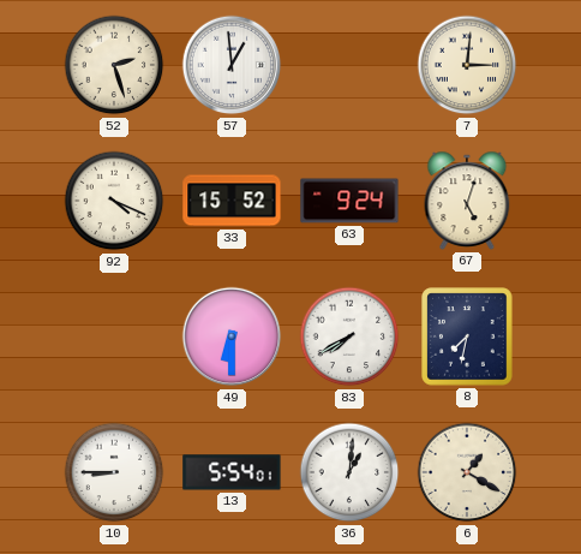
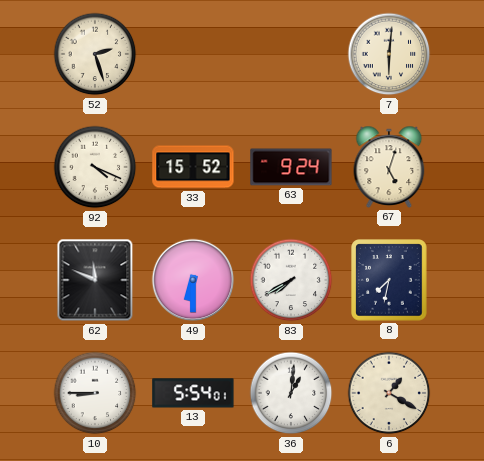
57: 12:59 -> none (232, 65)
7: 3:01 -> 6:01 (389, 54)
62: none -> 11:49 (95, 280)
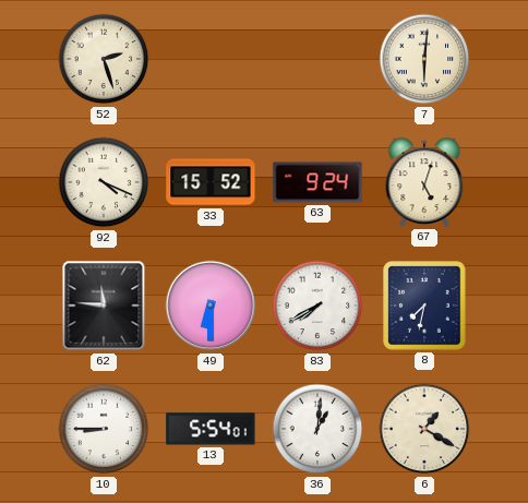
62: 11:49 -> 11:46 (104, 306)
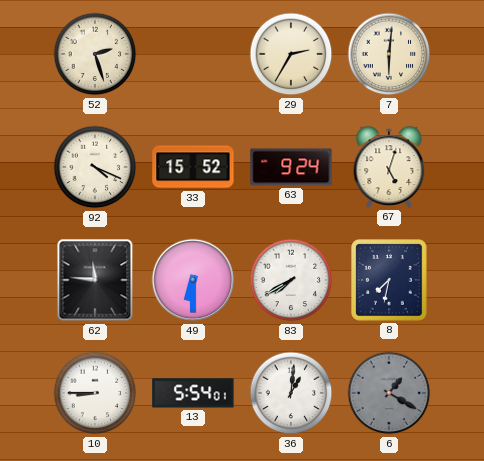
29: none -> 2:35 (291, 54)
6 dial: cream -> grey (389, 393)
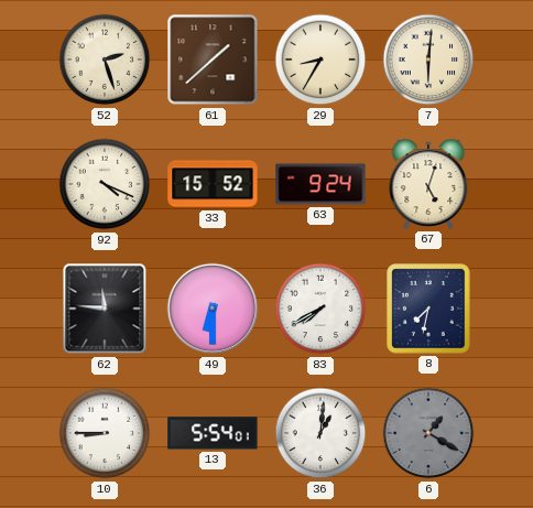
61: none -> 1:38 (213, 60)
29: 2:35 -> 8:35 (320, 60)
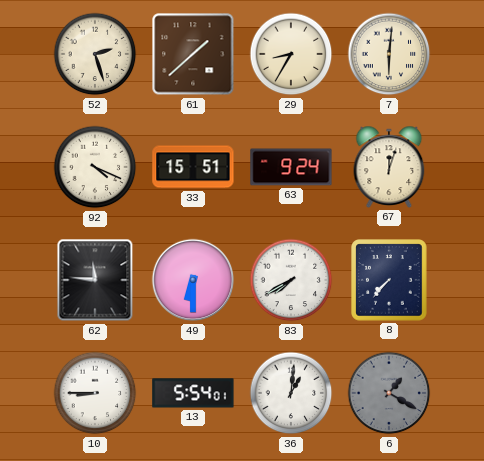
33: 15:52 -> 15:51 (193, 167)
67: 5:03 -> 12:03 (389, 167)
8: 7:32 -> 7:37 (389, 280)
